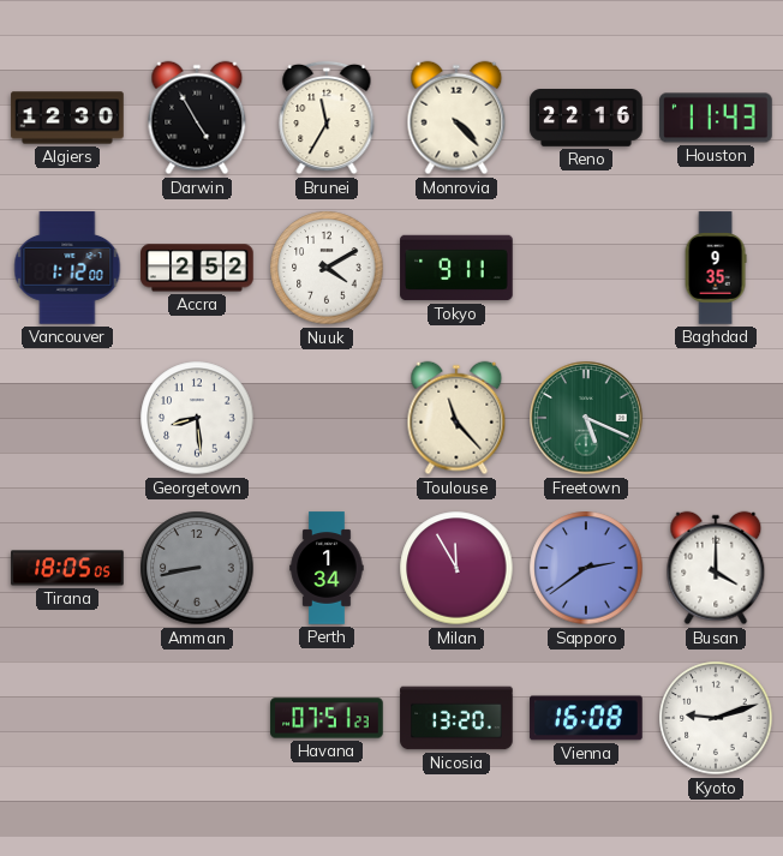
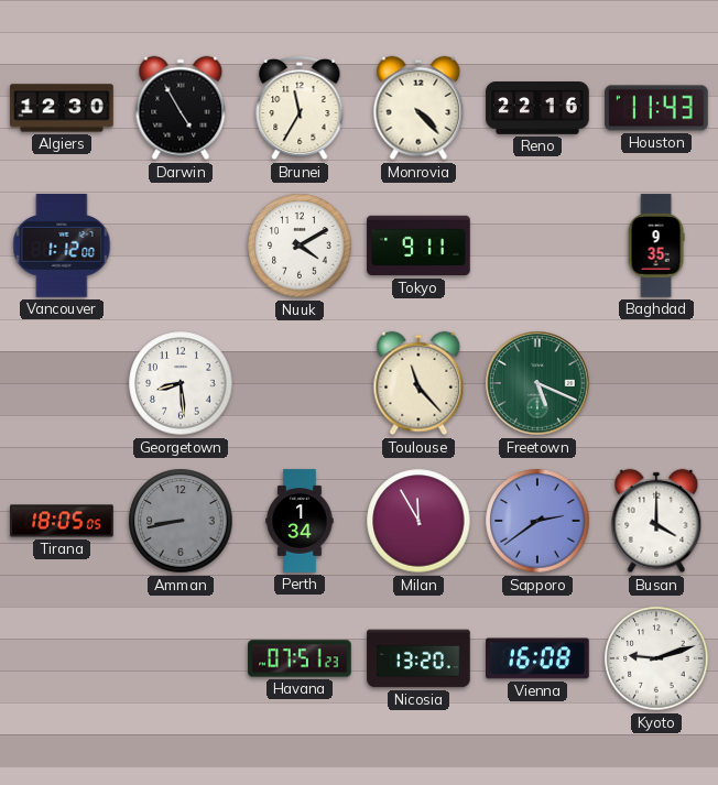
Accra: 2:52 -> none (197, 268)
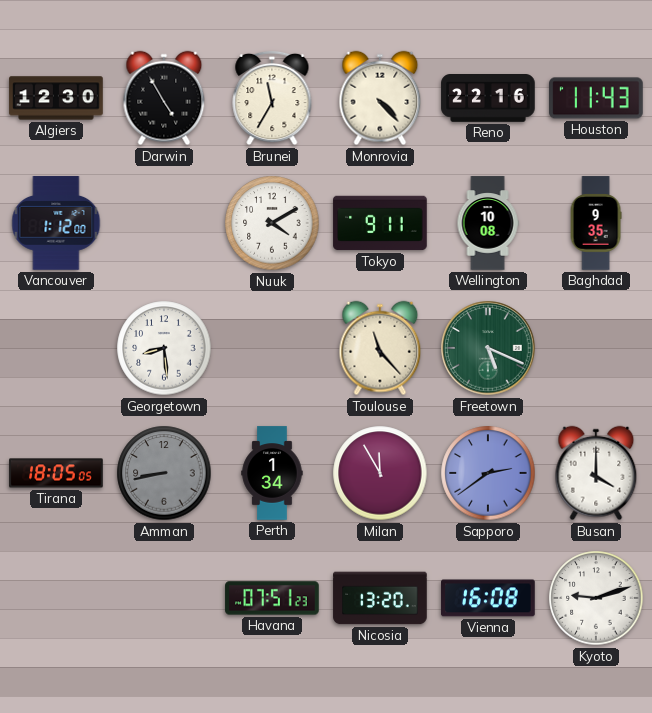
Wellington: none -> 10:08 (488, 223)
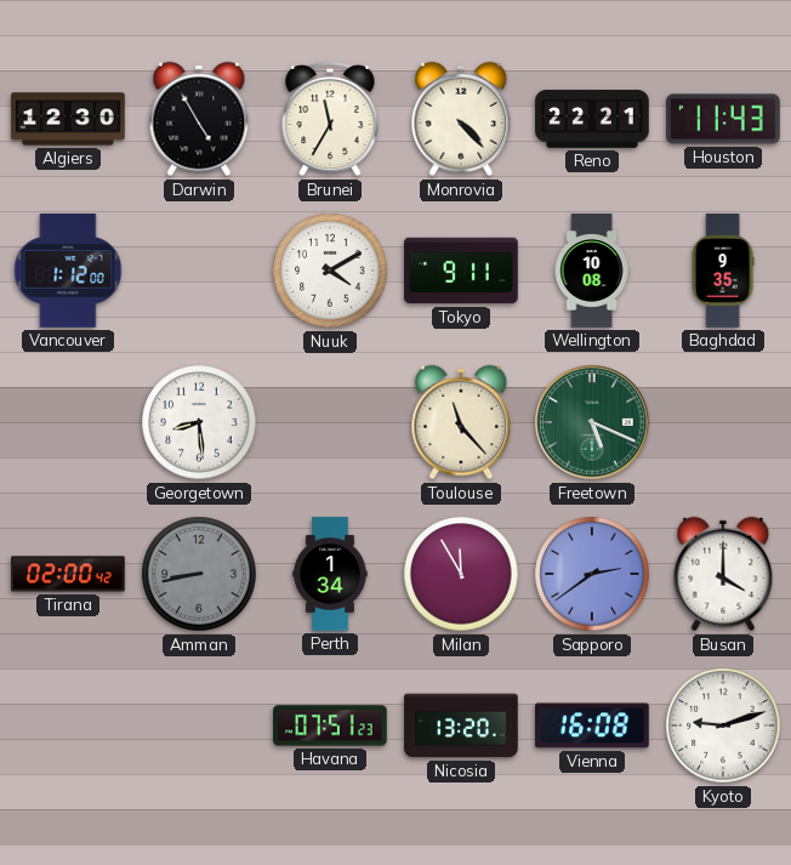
Reno: 22:16 -> 22:21 (592, 120)
Tirana: 18:05 -> 02:00 (68, 574)
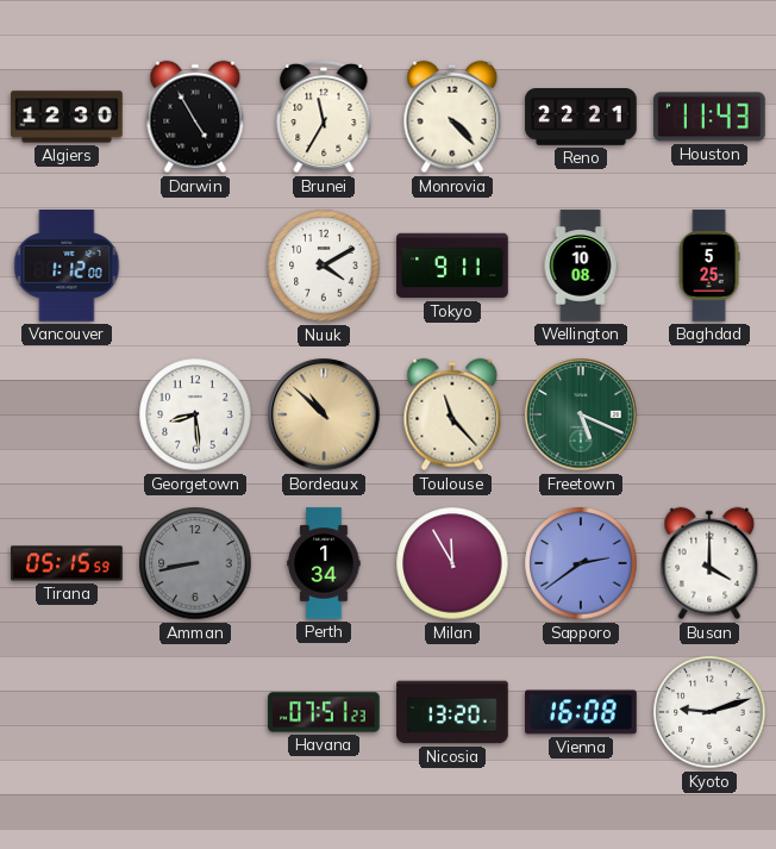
Baghdad: 9:35 -> 5:25 (709, 266)
Bordeaux: none -> 10:52 (324, 414)
Tirana: 02:00 -> 05:15 (67, 563)
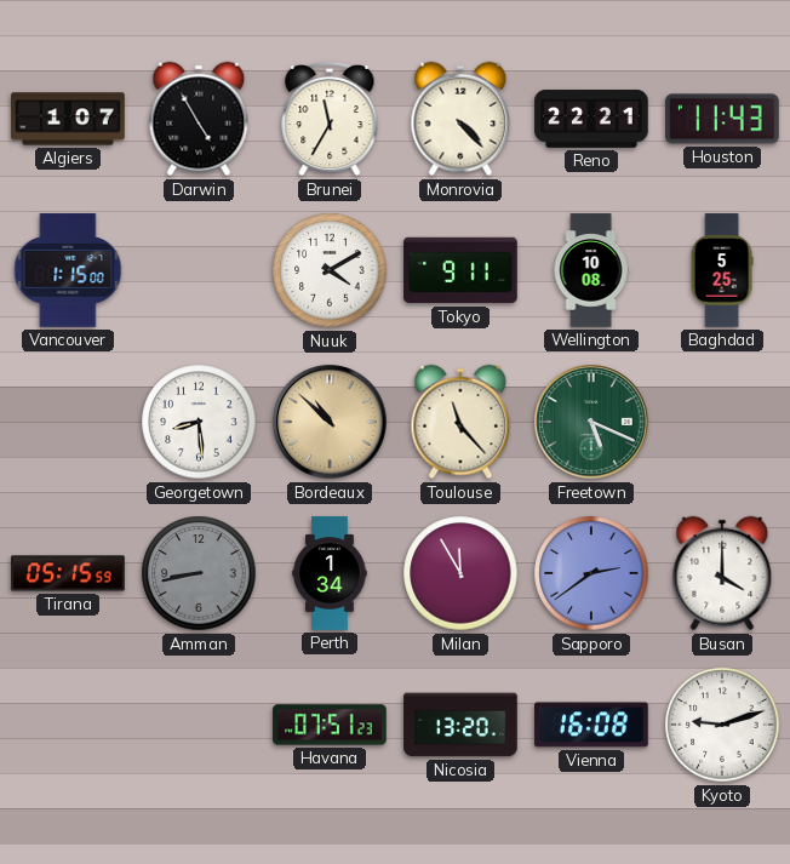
Algiers: 12:30 -> 1:07 (68, 119)
Vancouver: 1:12 -> 1:15 (68, 270)
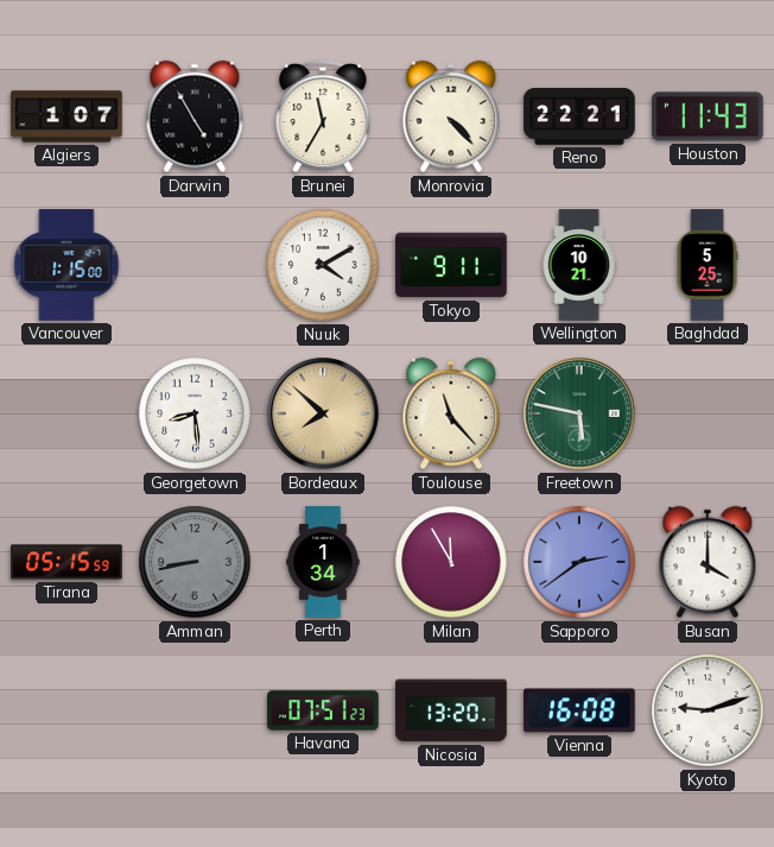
Wellington: 10:08 -> 10:21 (579, 265)
Bordeaux: 10:52 -> 7:52 (323, 413)
Freetown: 5:19 -> 5:47 (579, 413)
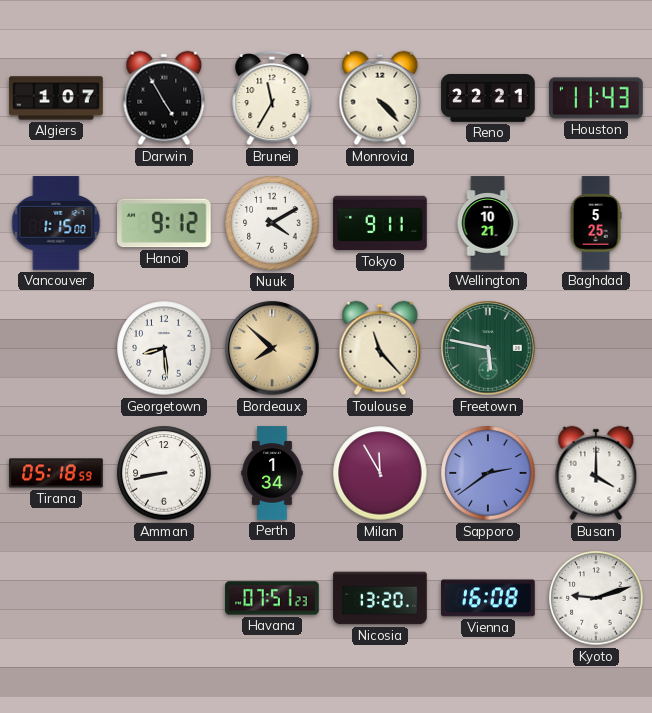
Hanoi: none -> 9:12 (164, 223)
Tirana: 05:15 -> 05:18 (56, 473)
Amman dial: grey -> white (164, 473)
